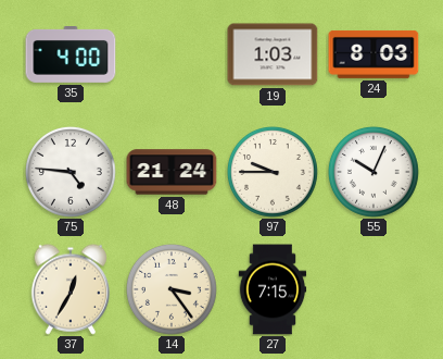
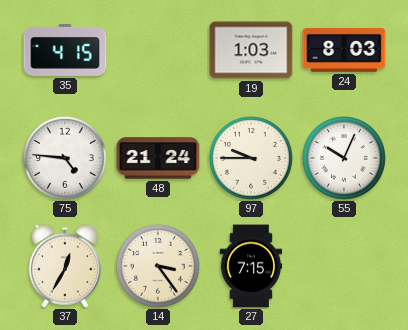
35: 4:00 -> 4:15 (65, 51)
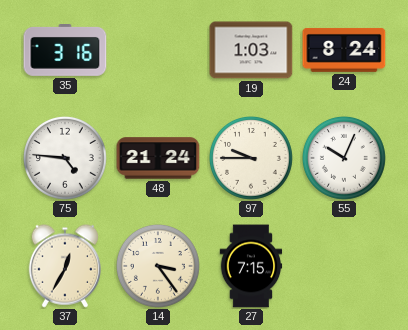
35: 4:15 -> 3:16 (65, 51)
24: 8:03 -> 8:24 (344, 50)
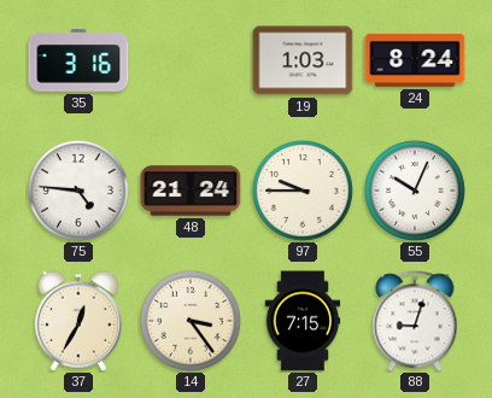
88: none -> 9:03 (415, 321)
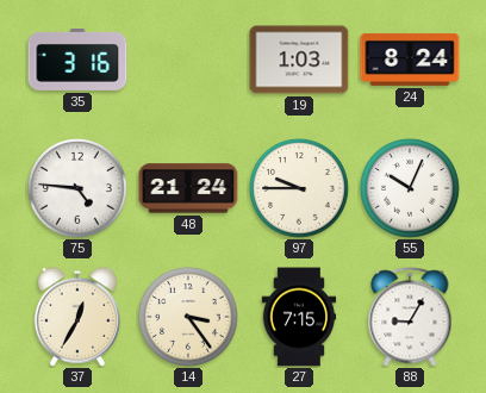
88: 9:03 -> 9:05 (410, 317)
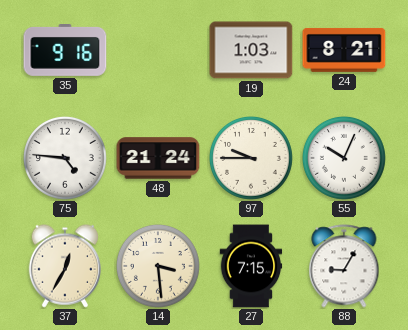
35: 3:16 -> 9:16 (65, 51)
24: 8:24 -> 8:21 (344, 50)
14: 3:24 -> 3:29 (158, 266)
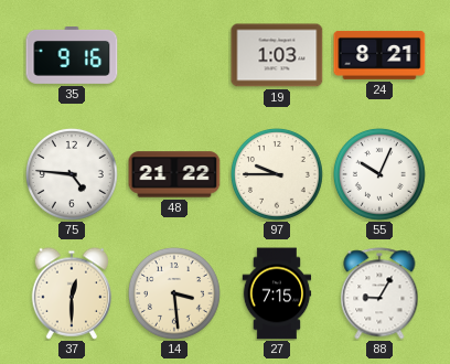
48: 21:24 -> 21:22 (174, 174)
37: 12:35 -> 12:30 (71, 293)
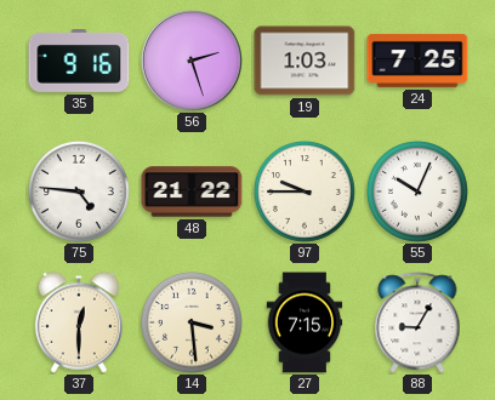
56: none -> 2:27 (192, 61)
24: 8:21 -> 7:25 (417, 61)
